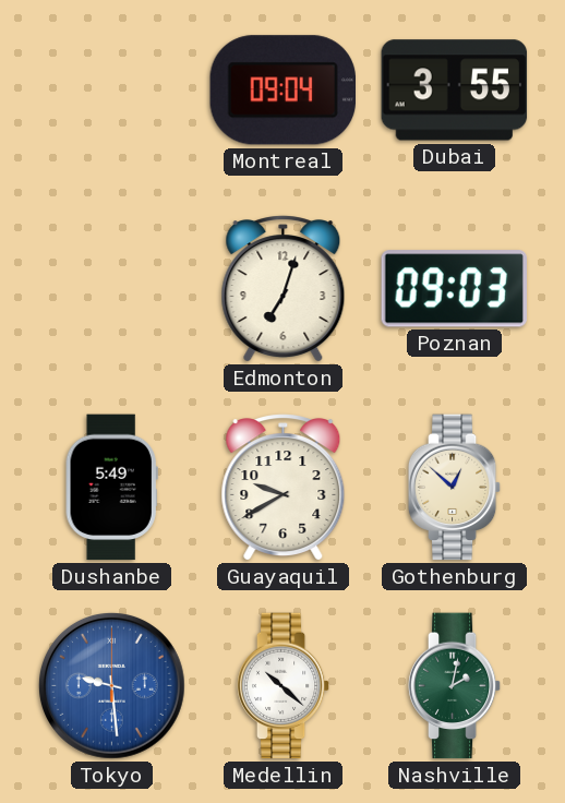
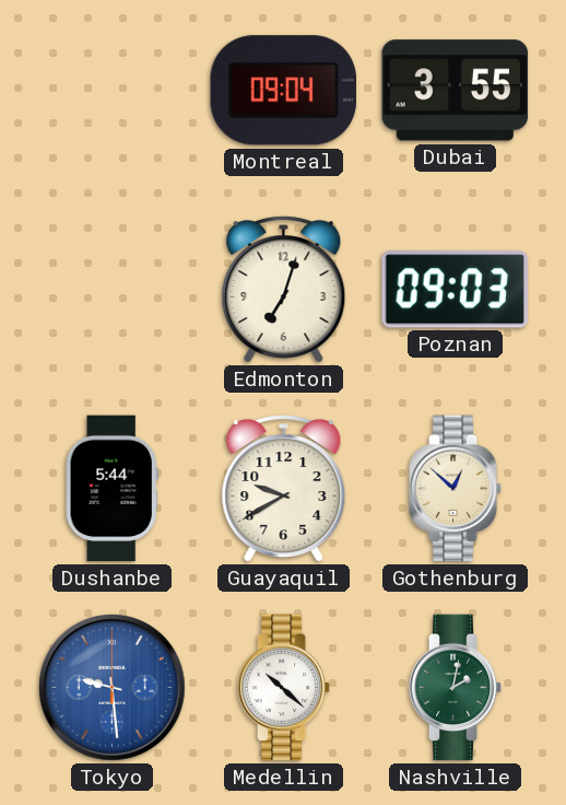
Dushanbe: 5:49 -> 5:44 (111, 489)
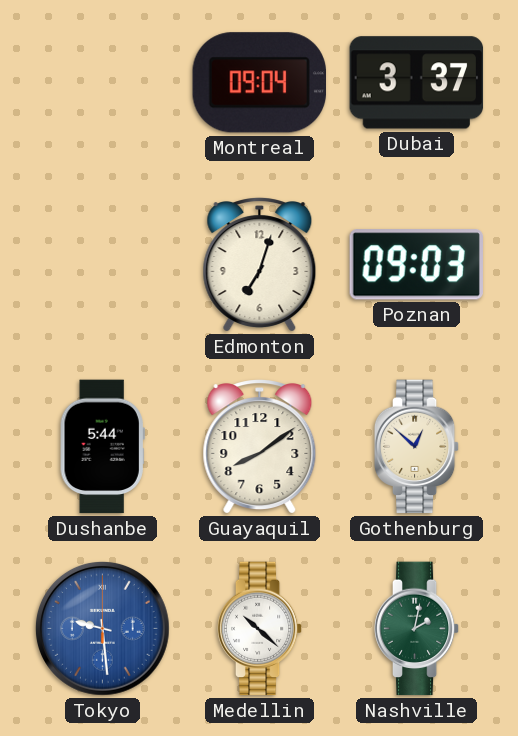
Dubai: 3:55 -> 3:37 (417, 83)
Guayaquil: 9:40 -> 8:09 (260, 447)
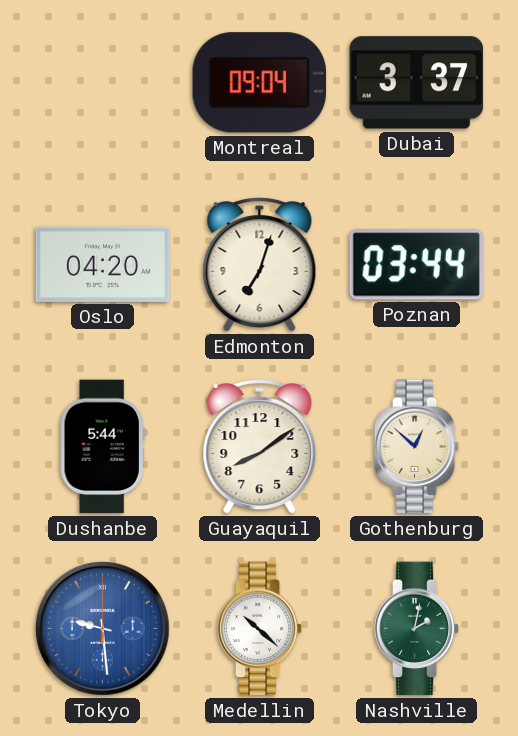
Oslo: none -> 04:20 (103, 264)
Poznan: 09:03 -> 03:44 (416, 265)
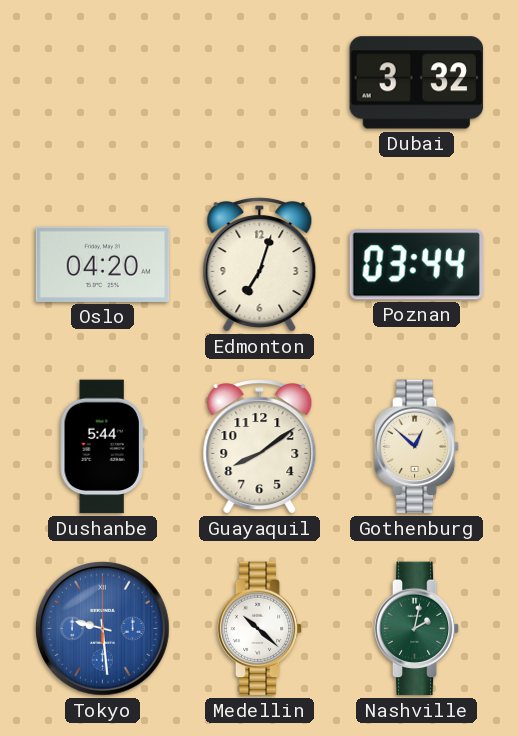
Montreal: 09:04 -> none (259, 83)
Dubai: 3:37 -> 3:32 (417, 83)
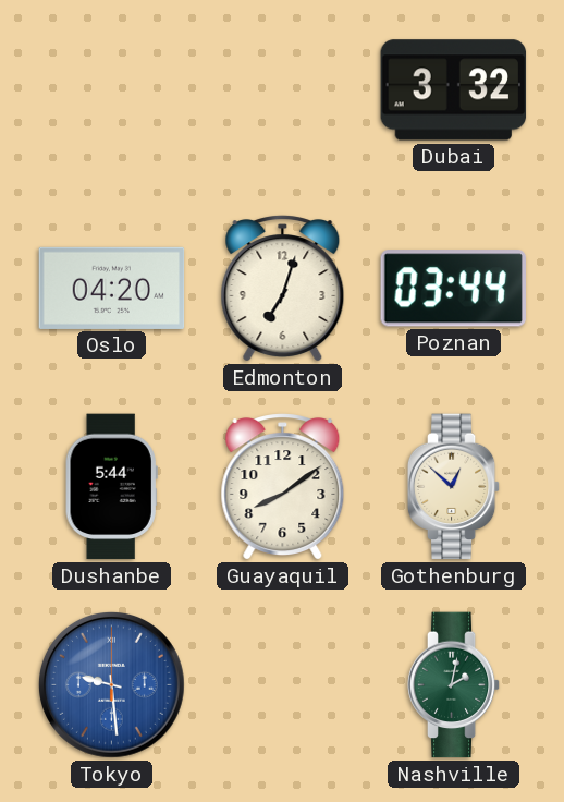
Medellin: 10:22 -> none (260, 629)
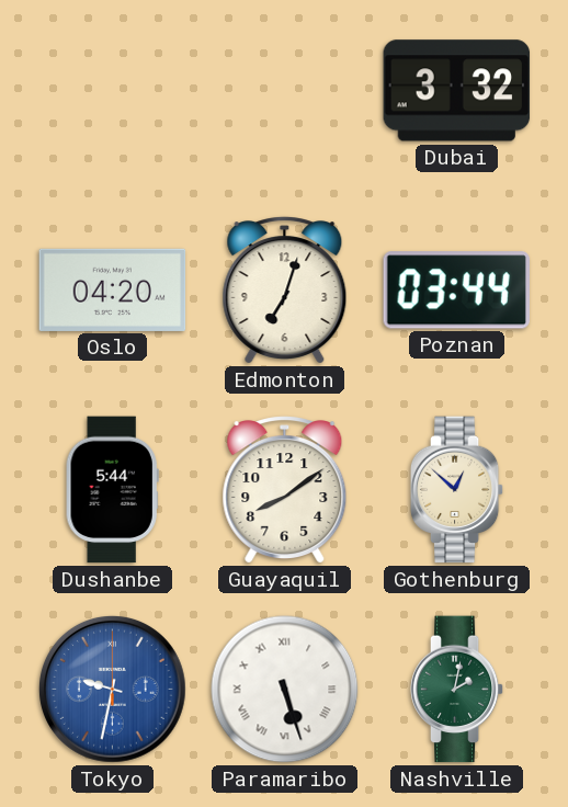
Tokyo: 9:29 -> 9:32 (113, 690)
Paramaribo: none -> 5:27 (285, 690)
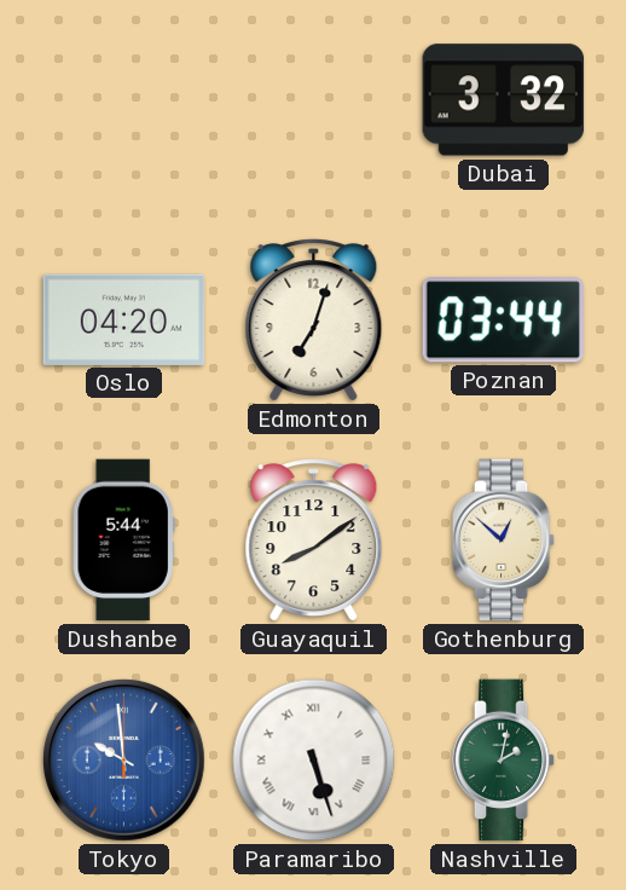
Tokyo: 9:32 -> 9:59 (124, 761)
